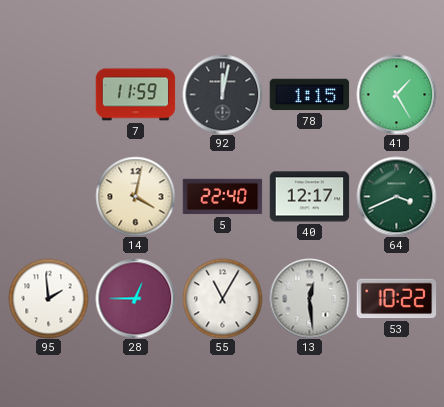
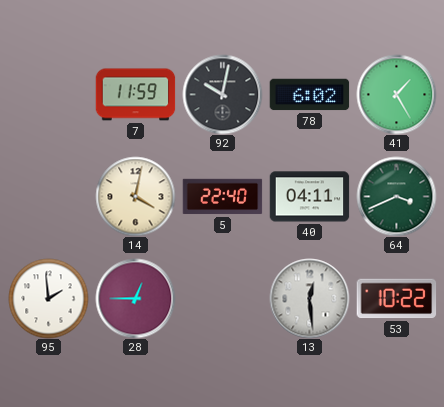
92: 12:02 -> 10:02 (222, 94)
78: 1:15 -> 6:02 (309, 95)
40: 12:17 -> 04:11 (309, 197)
55: 11:05 -> none (222, 298)
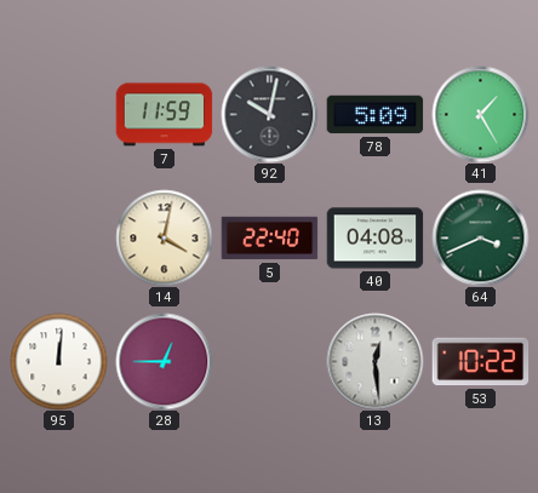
78: 6:02 -> 5:09 (374, 115)
40: 04:11 -> 04:08 (374, 239)
95: 1:59 -> 12:01 (58, 361)
